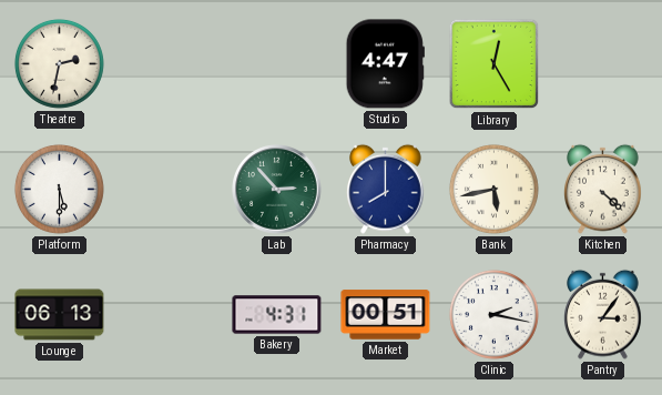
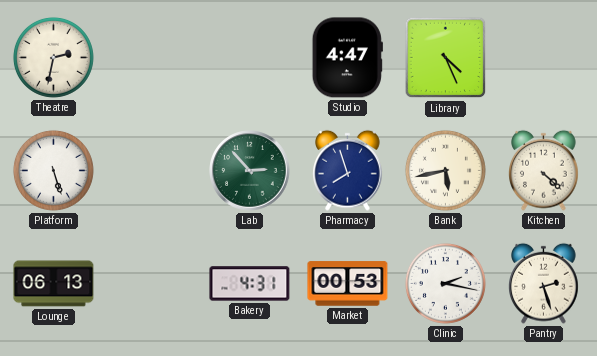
Library: 12:25 -> 4:26 (446, 58)
Platform: 5:30 -> 5:27 (53, 170)
Pharmacy: 8:00 -> 7:57 (348, 170)
Market: 00:51 -> 00:53 (348, 284)
Pantry: 3:06 -> 2:27 (544, 283)
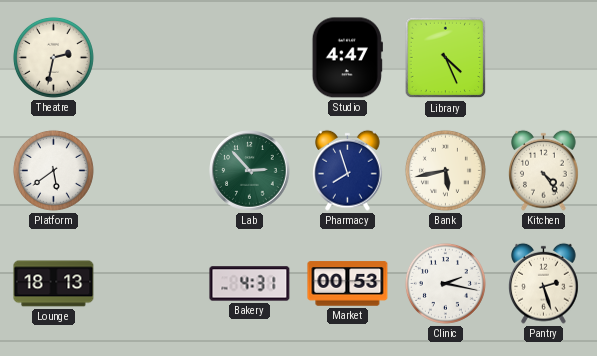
Platform: 5:27 -> 5:39 (53, 170)
Kitchen: 4:22 -> 4:24 (544, 170)
Lounge: 06:13 -> 18:13 (54, 284)
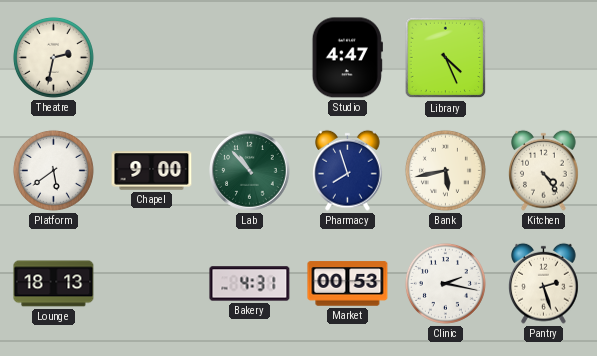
Chapel: none -> 9:00 (152, 171)
Lab: 2:53 -> 10:53 (250, 171)
